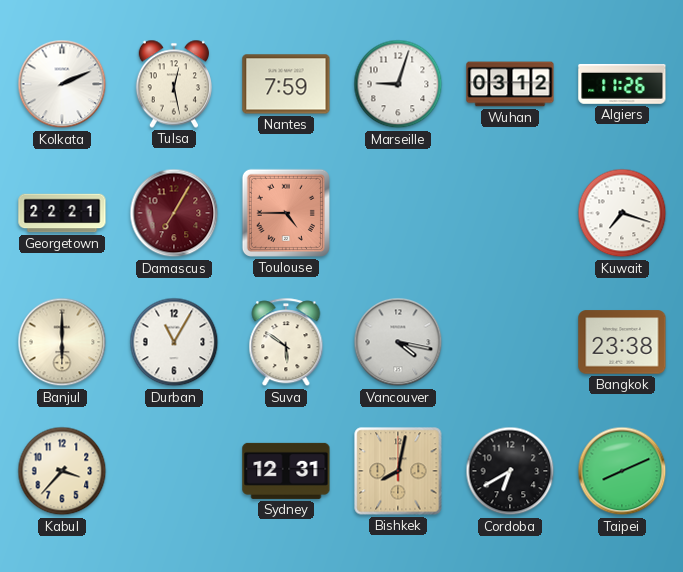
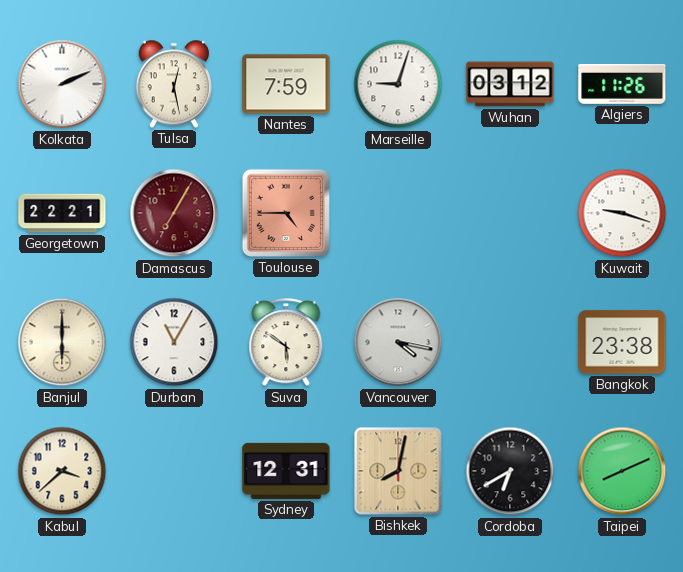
Kuwait: 7:18 -> 9:18 (622, 213)
Kabul: 3:37 -> 3:38 (62, 471)
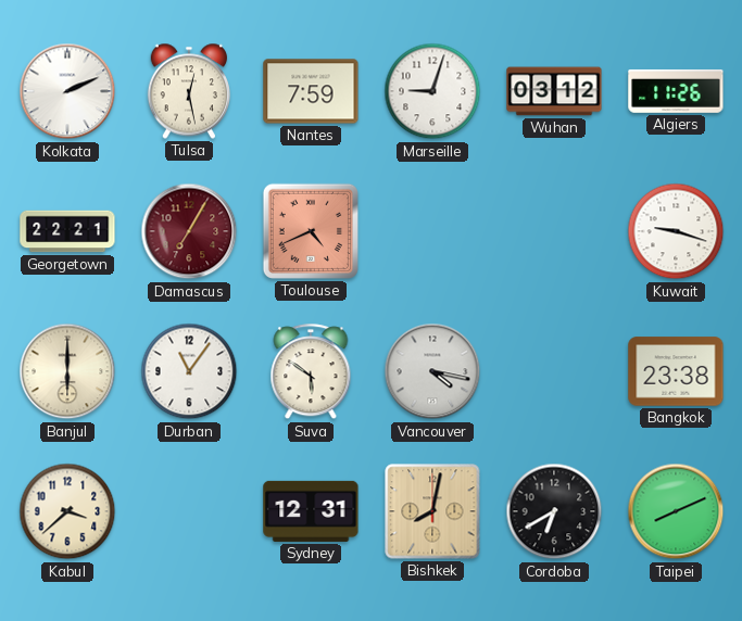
Toulouse: 4:45 -> 4:41 (311, 231)
Durban: 11:05 -> 11:06 (189, 371)
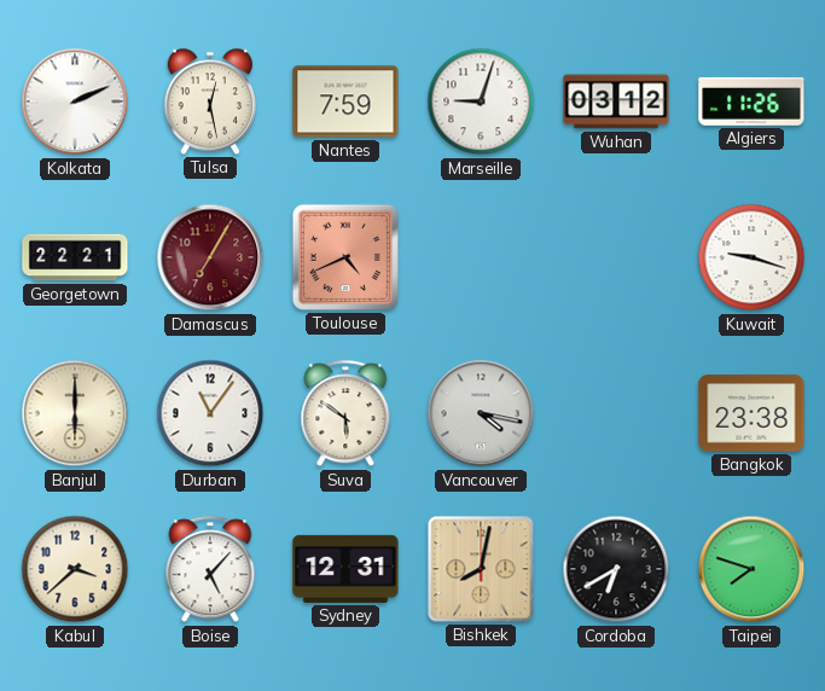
Boise: none -> 5:07 (210, 570)
Taipei: 8:11 -> 7:48 (751, 569)
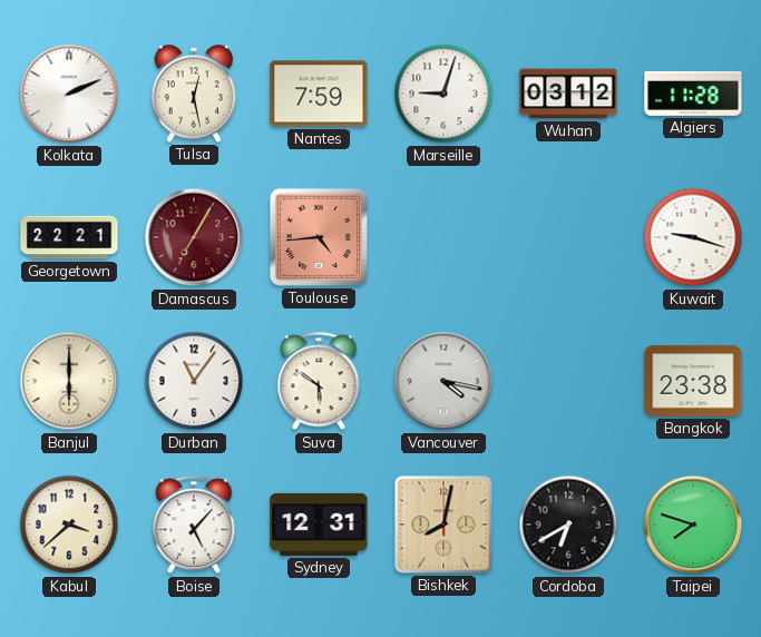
Algiers: 11:26 -> 11:28 (693, 94)
Toulouse: 4:41 -> 4:44 (319, 237)
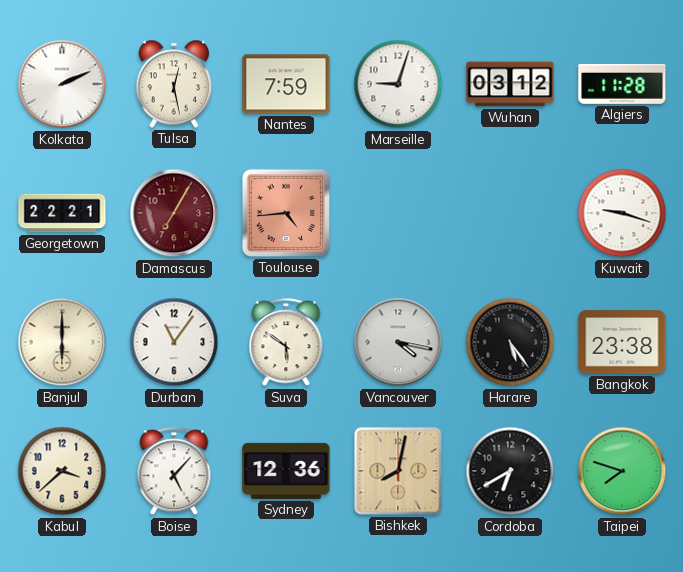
Harare: none -> 5:24 (510, 342)
Sydney: 12:31 -> 12:36 (286, 471)
